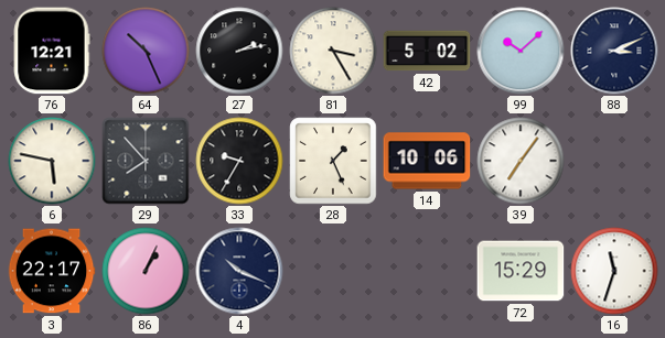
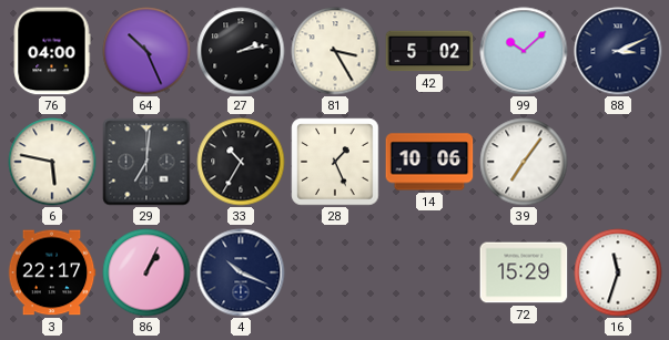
76: 12:21 -> 04:00 (52, 51)
29: 7:53 -> 7:01 (146, 162)
33: 9:35 -> 10:35 (241, 162)
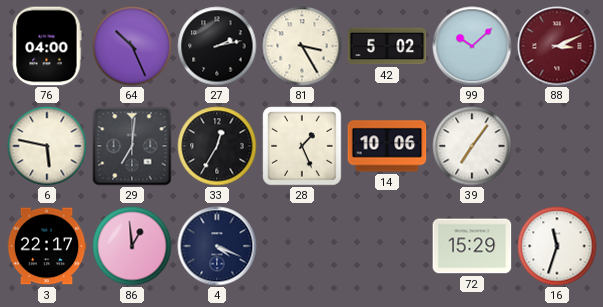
88 dial: navy -> burgundy (557, 46)
33: 10:35 -> 12:35 (217, 146)
86: 1:04 -> 12:59 (132, 246)
4: 10:19 -> 4:19 (217, 246)
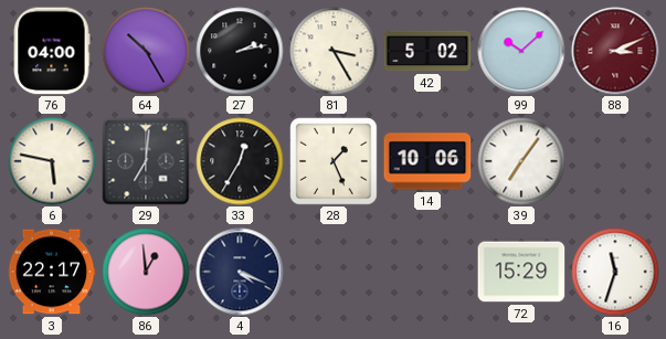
64: 10:26 -> 10:25 (146, 51)
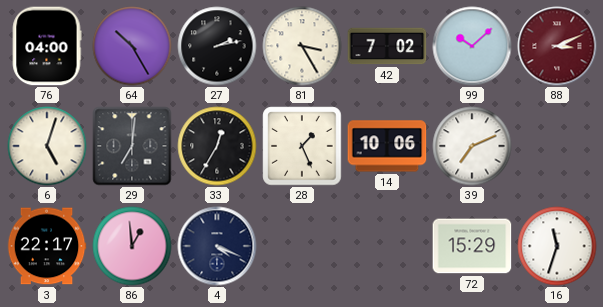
42: 5:02 -> 7:02 (387, 46)
6: 5:47 -> 5:03 (47, 146)
39: 7:06 -> 7:11 (472, 146)
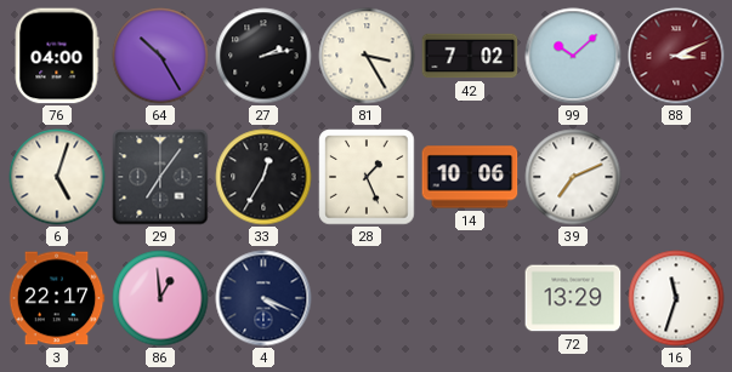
29: 7:01 -> 7:06 (160, 177)
72: 15:29 -> 13:29 (573, 298)
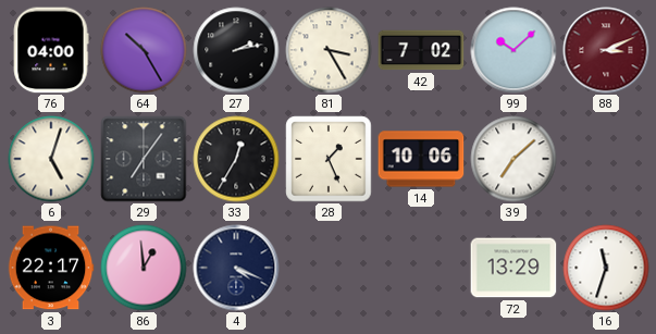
39: 7:11 -> 7:08 (513, 159)
